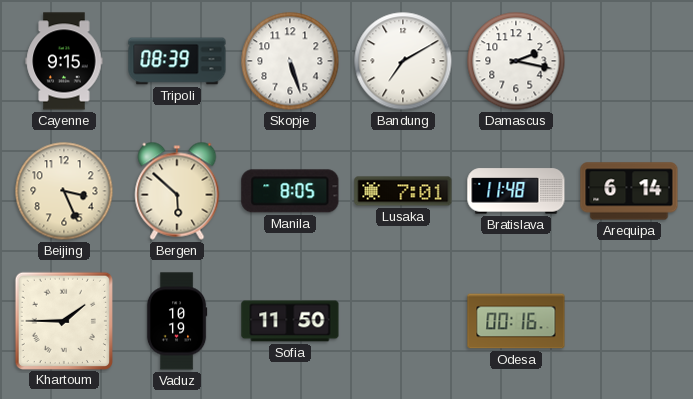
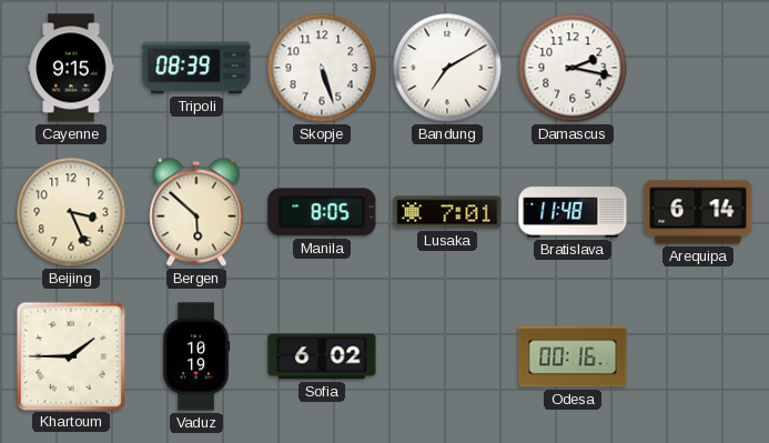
Sofia: 11:50 -> 6:02 (322, 356)
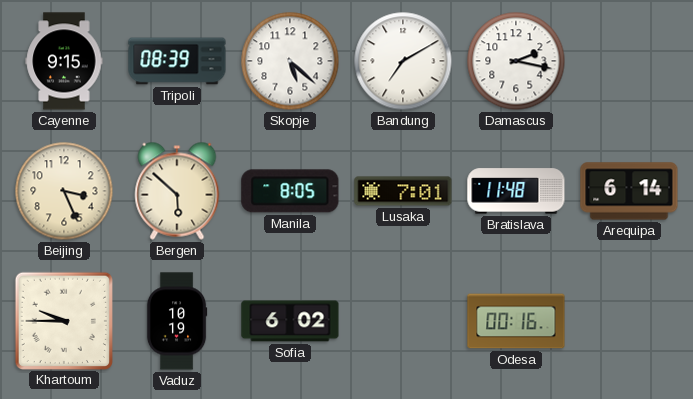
Skopje: 5:27 -> 5:22 (290, 61)
Khartoum: 1:45 -> 9:45 (63, 320)
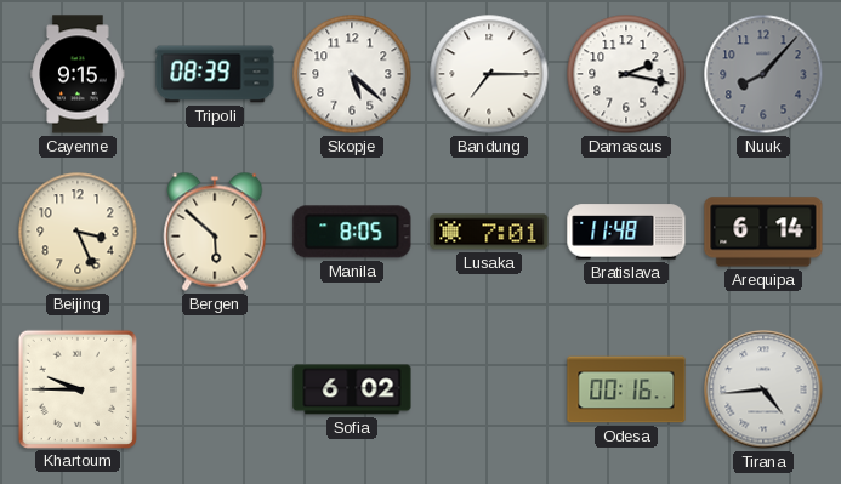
Bandung: 7:10 -> 7:15 (489, 74)
Nuuk: none -> 8:07 (763, 74)
Vaduz: 10:19 -> none (177, 321)
Tirana: none -> 4:44 (763, 389)
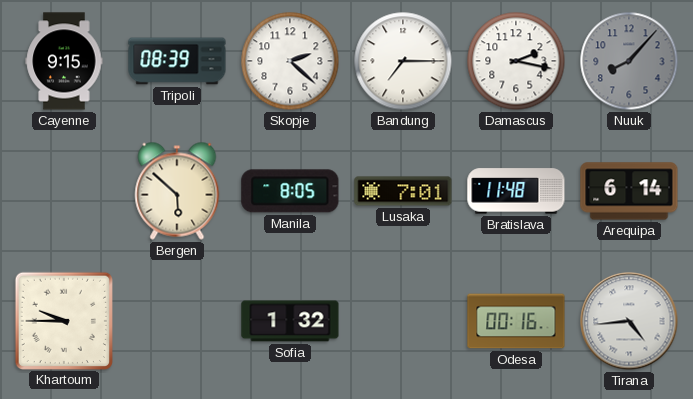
Skopje: 5:22 -> 2:22 (290, 61)
Beijing: 3:26 -> none (78, 232)
Sofia: 6:02 -> 1:32 (290, 321)
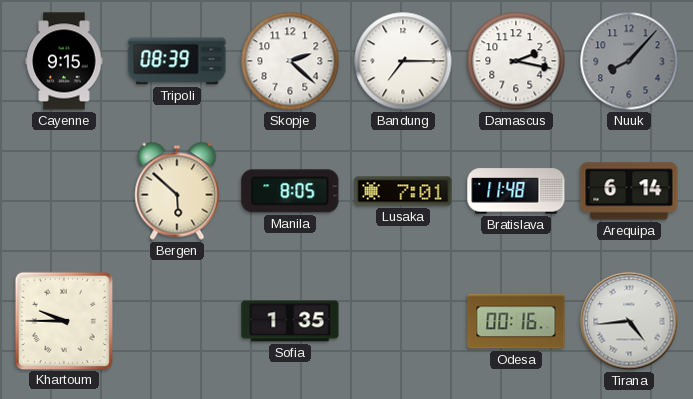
Sofia: 1:32 -> 1:35 (290, 321)
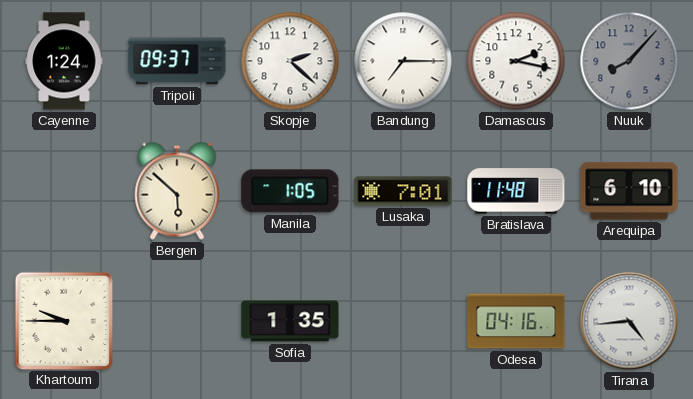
Cayenne: 9:15 -> 1:24 (64, 61)
Tripoli: 08:39 -> 09:37 (177, 61)
Manila: 8:05 -> 1:05 (290, 191)
Arequipa: 6:14 -> 6:10 (629, 191)
Odesa: 00:16 -> 04:16 (516, 321)
